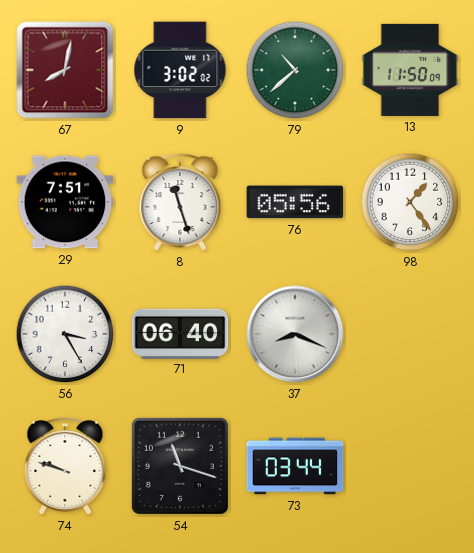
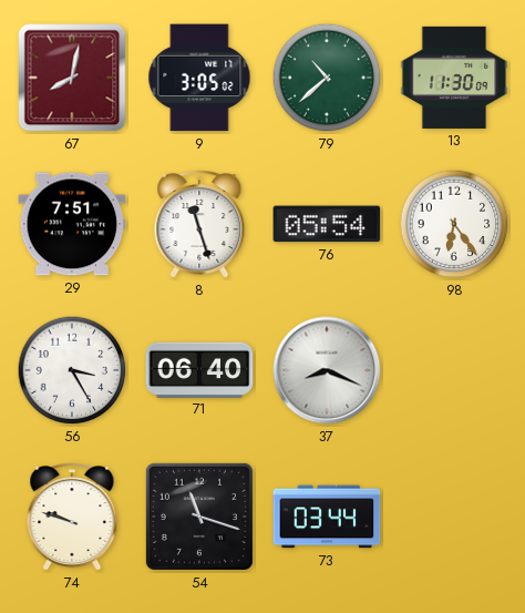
9: 3:02 -> 3:05 (199, 78)
13: 11:50 -> 11:30 (454, 78)
76: 05:56 -> 05:54 (327, 224)
98: 1:24 -> 6:24 (454, 224)
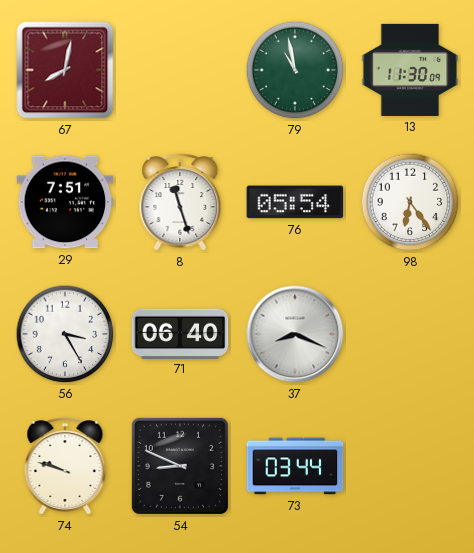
9: 3:05 -> none (199, 78)
79: 10:38 -> 10:58 (295, 70)
54: 11:18 -> 8:49 (180, 466)
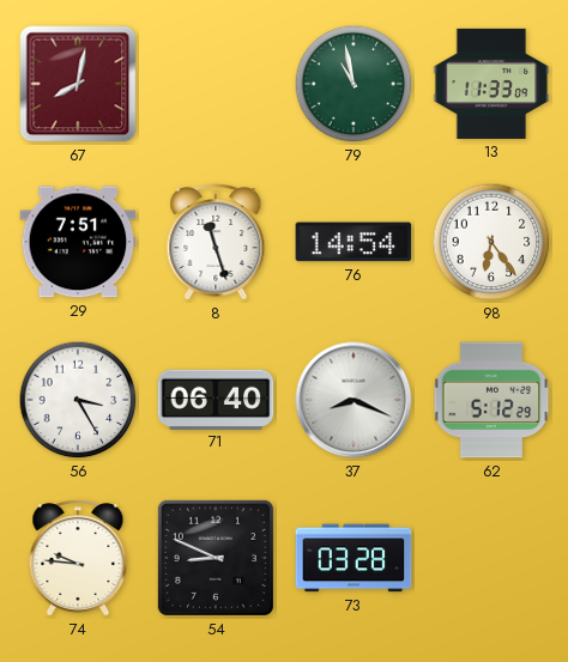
13: 11:30 -> 11:33 (491, 84)
76: 05:54 -> 14:54 (354, 242)
62: none -> 5:12 (491, 400)
74: 9:48 -> 9:46 (78, 558)
73: 03:44 -> 03:28 (354, 558)
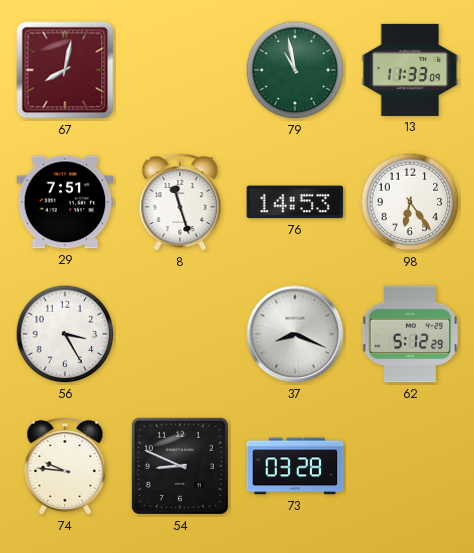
76: 14:54 -> 14:53 (295, 202)
71: 06:40 -> none (216, 399)
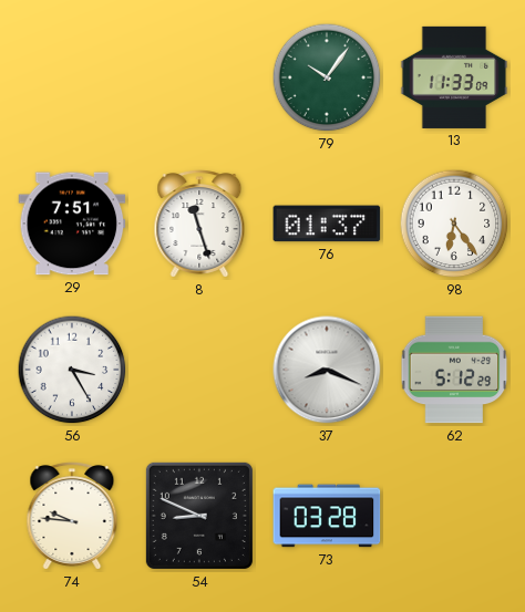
67: 8:02 -> none (65, 70)
79: 10:58 -> 10:06 (327, 77)
76: 14:53 -> 01:37 (327, 224)
